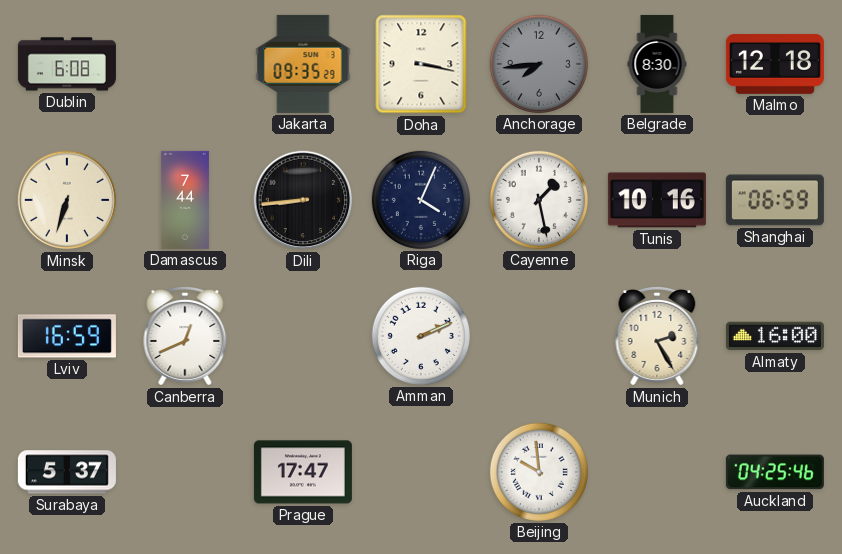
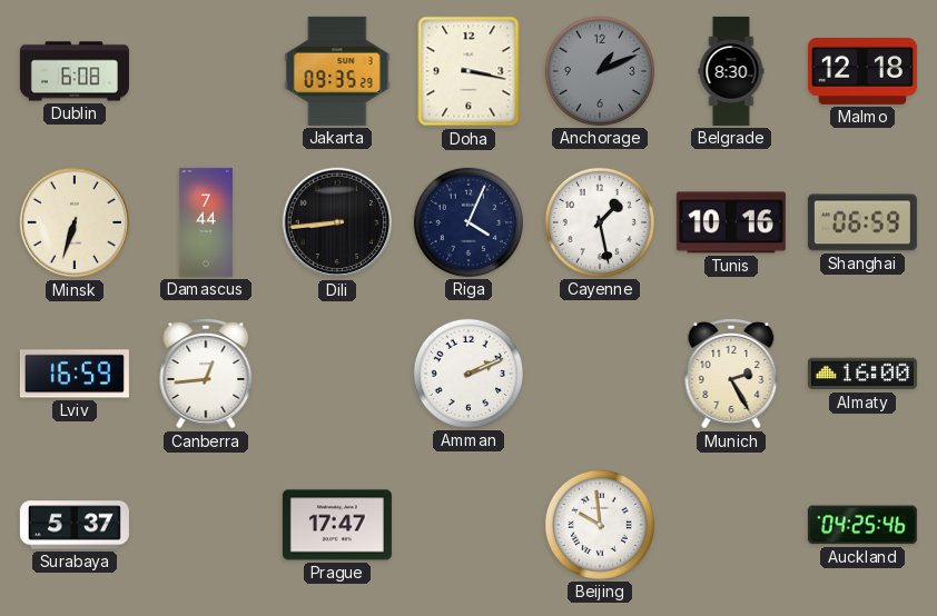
Anchorage: 7:44 -> 1:11 (600, 71)
Canberra: 12:41 -> 12:44 (206, 375)
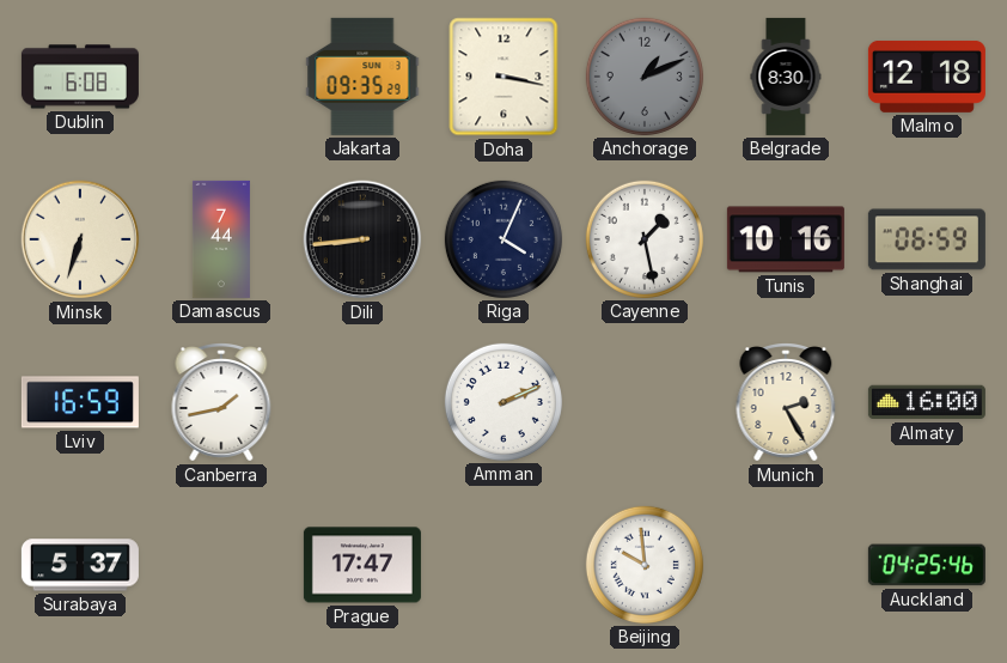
Canberra: 12:44 -> 1:43 (221, 403)
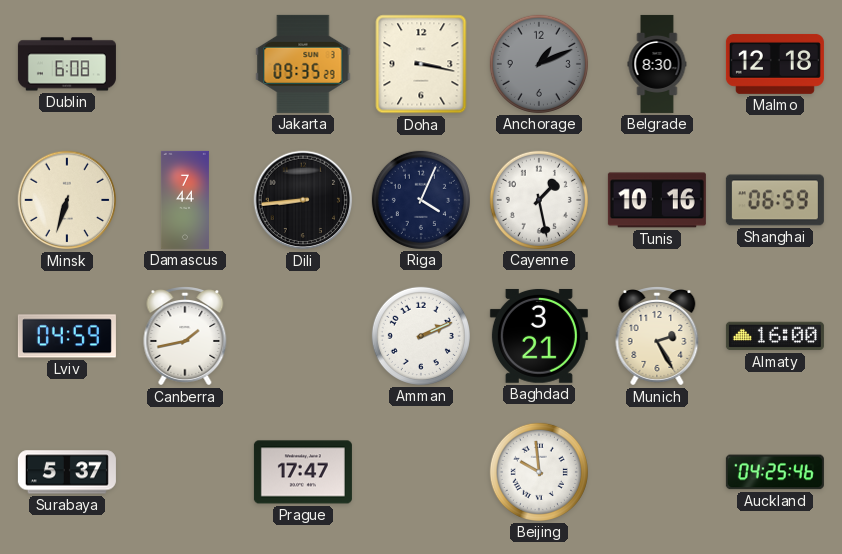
Lviv: 16:59 -> 04:59 (67, 336)
Baghdad: none -> 3:21 (539, 336)
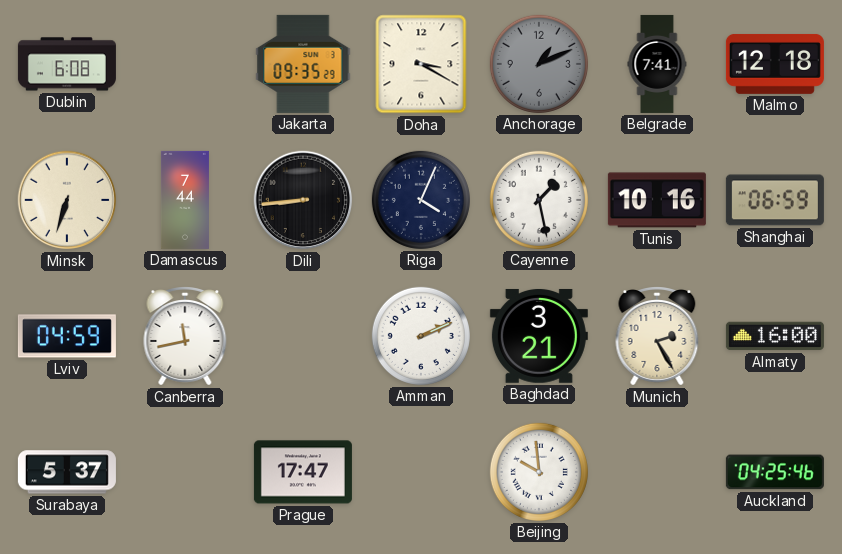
Doha: 3:17 -> 3:20 (421, 64)
Belgrade: 8:30 -> 7:41 (657, 64)
Canberra: 1:43 -> 11:43 (185, 337)
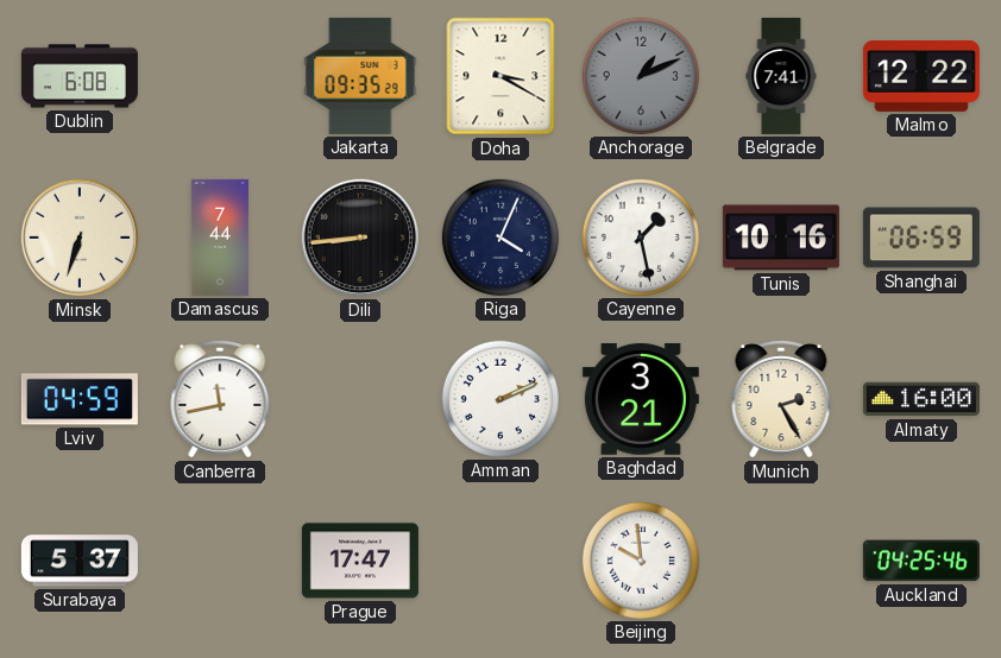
Malmo: 12:18 -> 12:22 (921, 76)
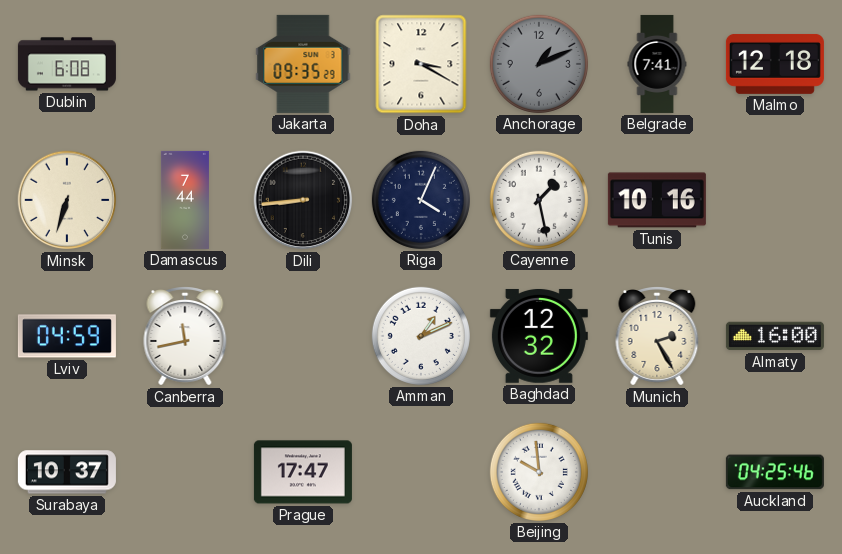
Malmo: 12:22 -> 12:18 (775, 64)
Shanghai: 06:59 -> none (921, 238)
Amman: 2:11 -> 1:11 (421, 336)
Baghdad: 3:21 -> 12:32 (539, 336)
Surabaya: 5:37 -> 10:37 (67, 472)
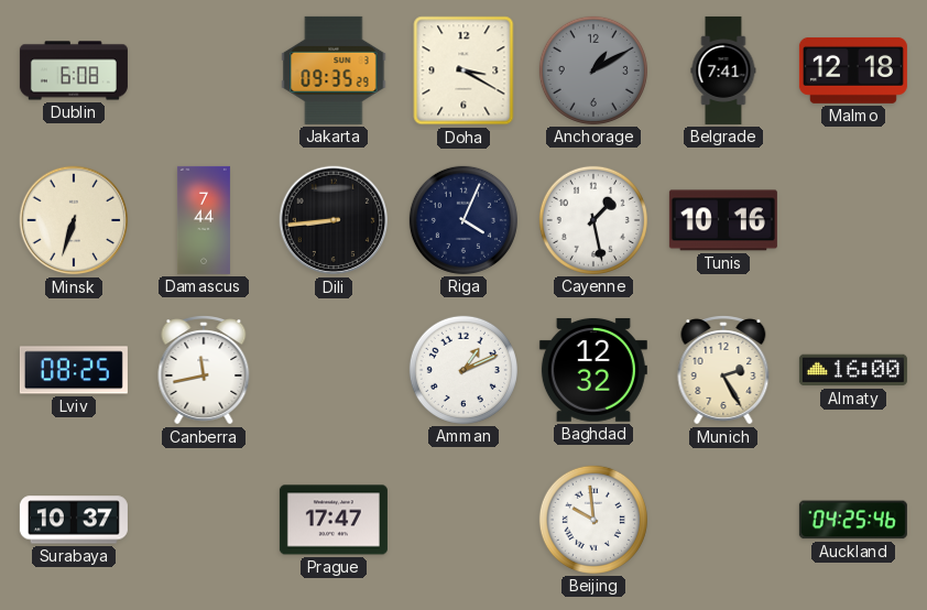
Anchorage: 1:11 -> 1:10 (593, 70)
Lviv: 04:59 -> 08:25 (74, 370)
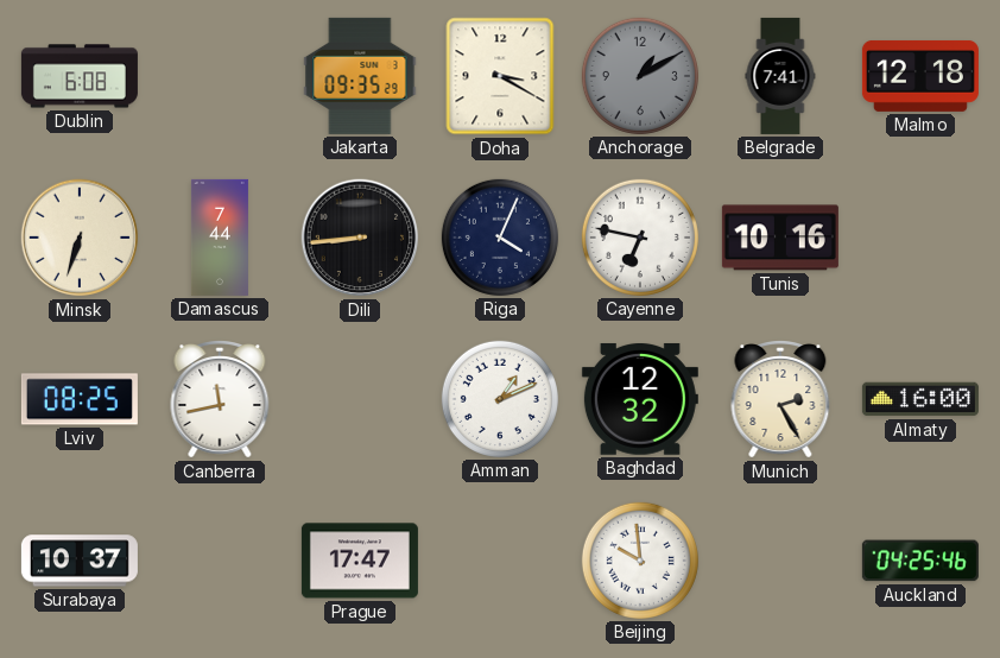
Cayenne: 1:28 -> 6:47 (640, 238)
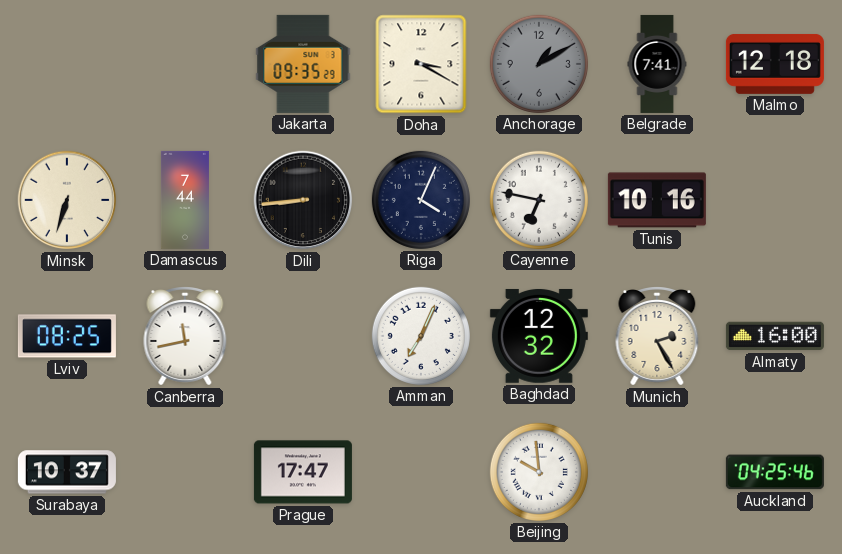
Dublin: 6:08 -> none (80, 76)
Amman: 1:11 -> 7:04 (421, 336)
